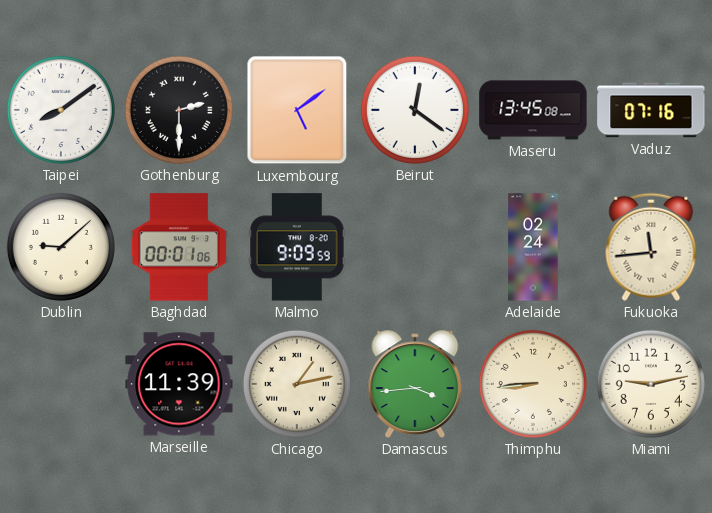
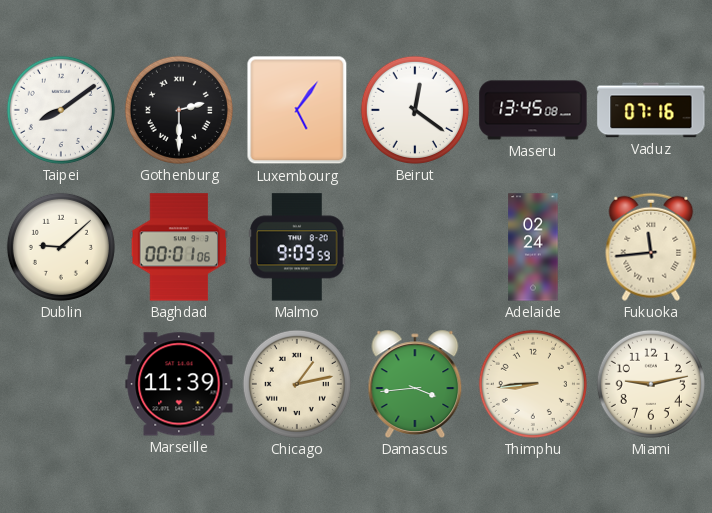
Luxembourg: 5:09 -> 5:06 (297, 110)
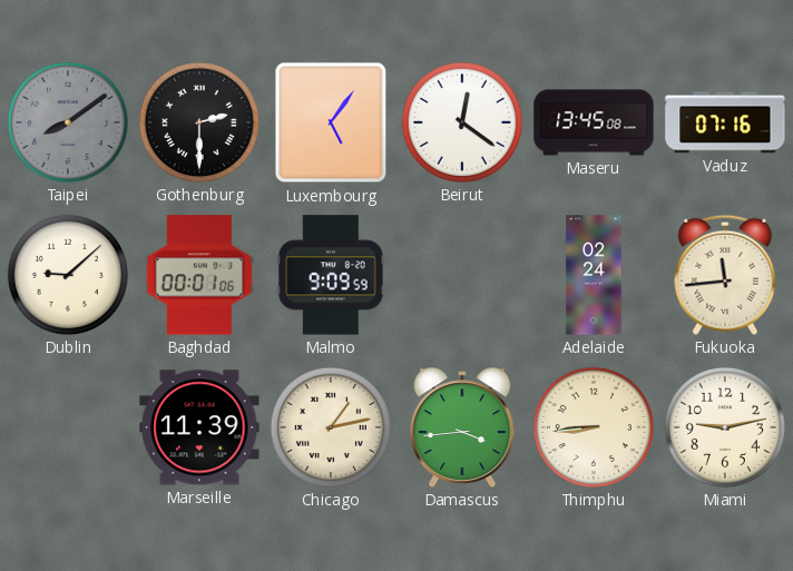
Taipei dial: white -> grey (68, 122)
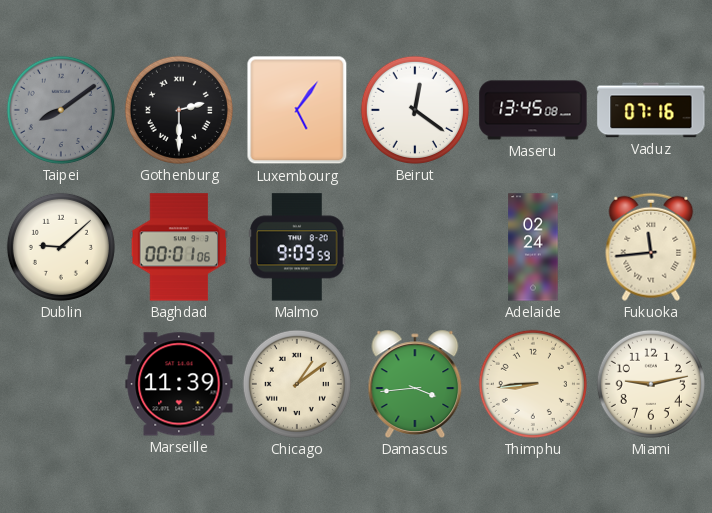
Chicago: 1:13 -> 1:09 (297, 384)
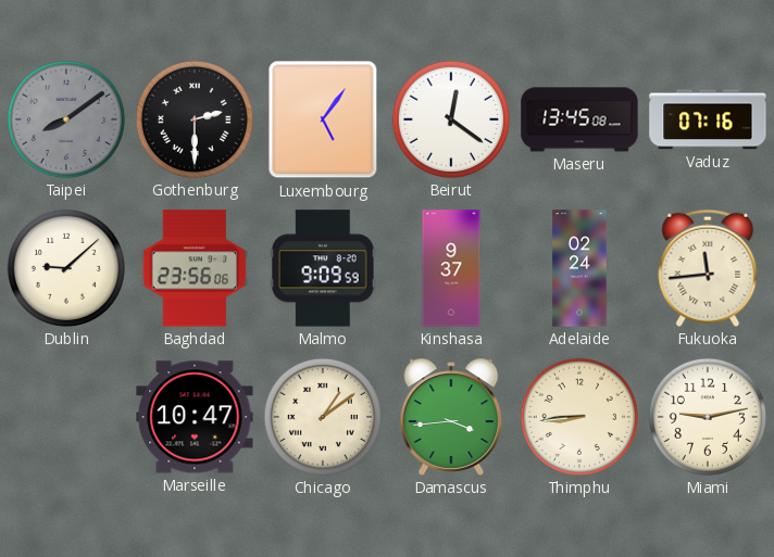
Baghdad: 00:01 -> 23:56 (195, 268)
Kinshasa: none -> 9:37 (451, 268)
Marseille: 11:39 -> 10:47 (195, 417)
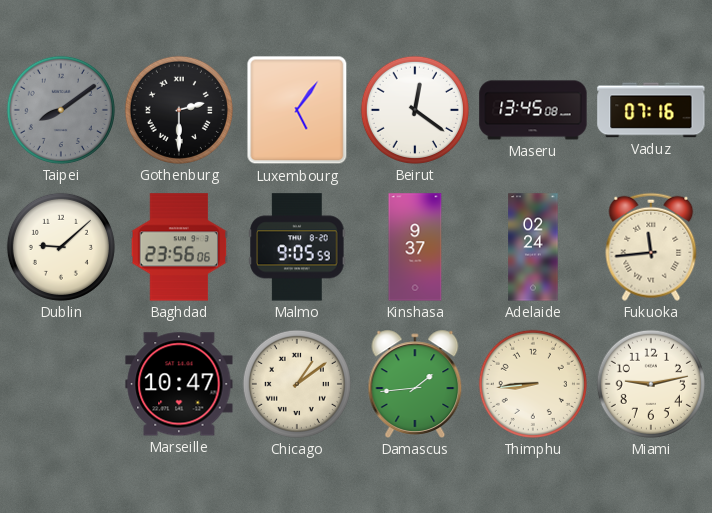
Malmo: 9:09 -> 9:05 (297, 247)
Damascus: 3:44 -> 1:44 (415, 384)
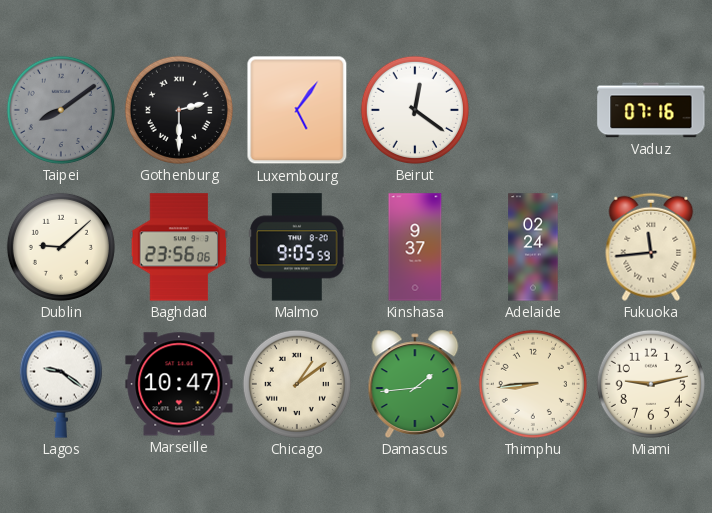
Maseru: 13:45 -> none (533, 110)
Lagos: none -> 9:21 (61, 384)
